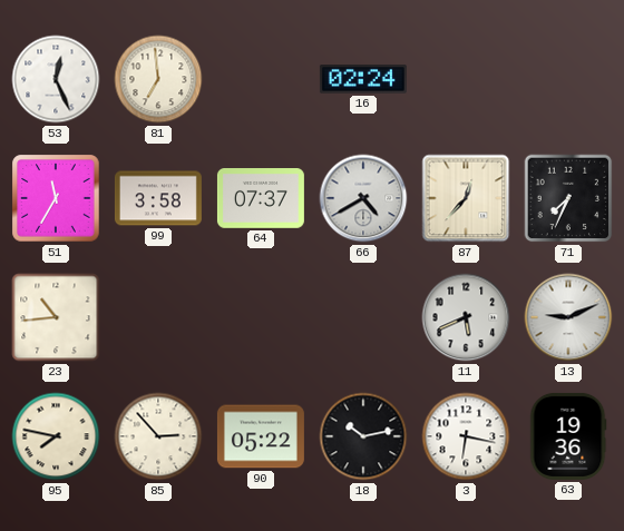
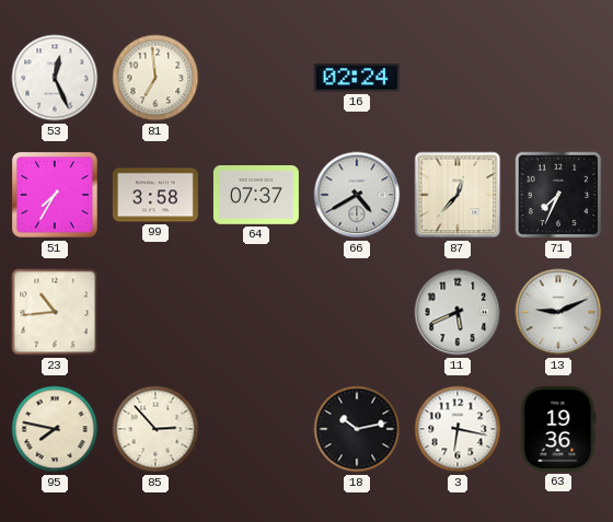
51: 11:35 -> 7:35 (55, 195)
90: 05:22 -> none (261, 436)
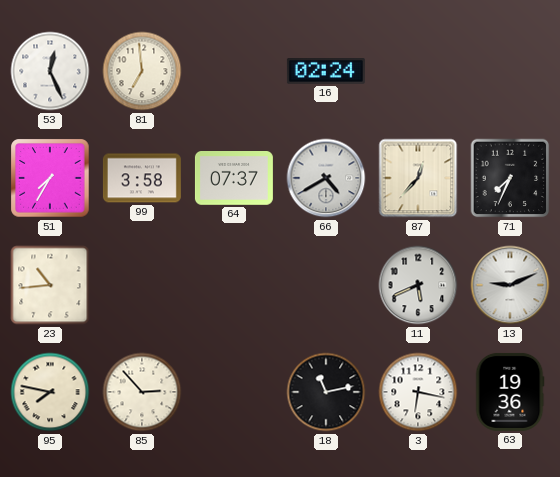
18: 10:13 -> 11:13 (326, 392)
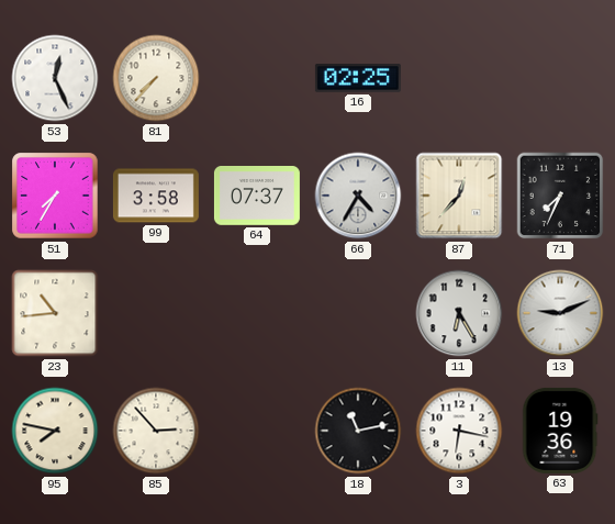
81: 6:59 -> 7:37 (156, 78)
16: 02:24 -> 02:25 (358, 79)
66: 4:40 -> 4:35 (358, 196)
11: 5:41 -> 6:25 (459, 313)
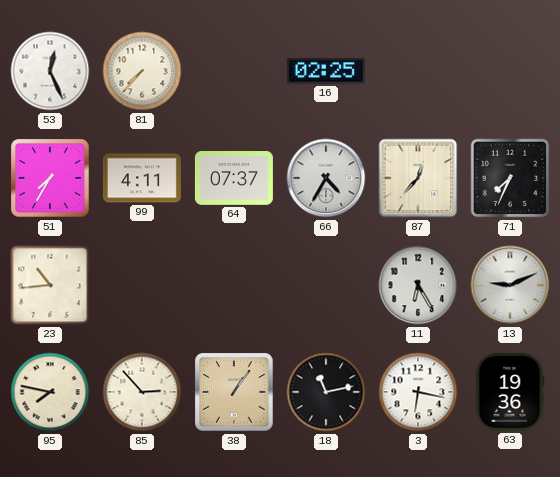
99: 3:58 -> 4:11 (142, 178)
38: none -> 1:06 (234, 392)
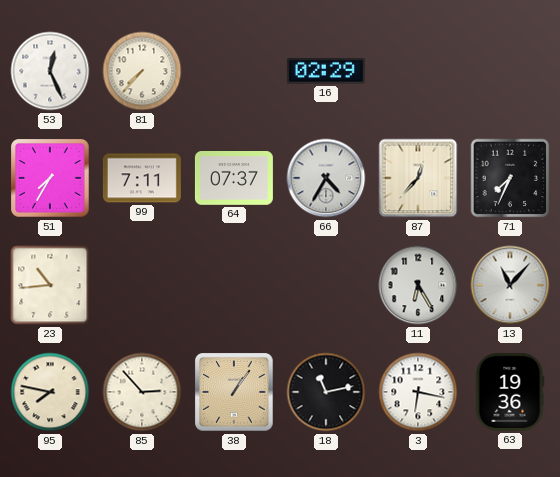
16: 02:25 -> 02:29 (326, 72)
99: 4:11 -> 7:11 (142, 178)
13: 9:11 -> 11:07 (510, 285)
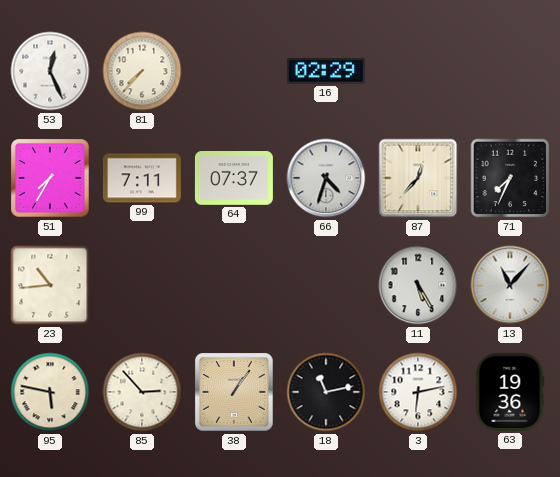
66: 4:35 -> 4:33 (326, 178)
11: 6:25 -> 5:25 (418, 285)
95: 7:47 -> 5:47 (50, 392)
3: 6:17 -> 6:13 (418, 392)
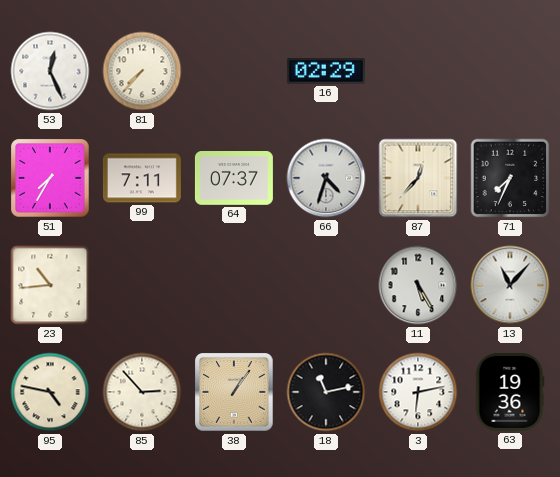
95: 5:47 -> 4:47 (50, 392)
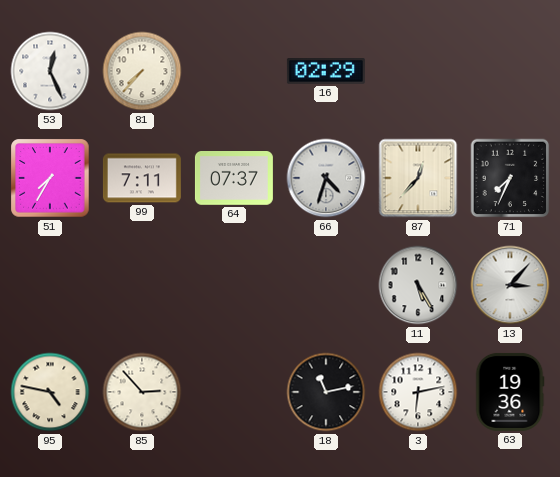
23: 10:44 -> none (50, 285)
13: 11:07 -> 3:07 (510, 285)
38: 1:06 -> none (234, 392)
